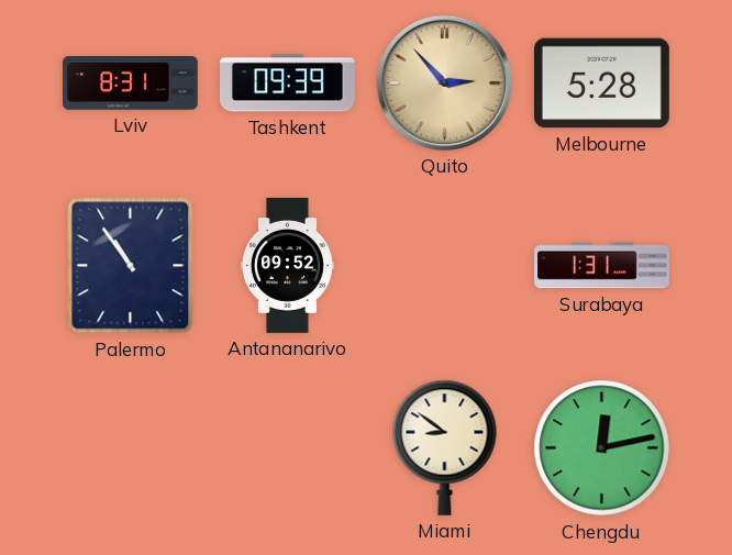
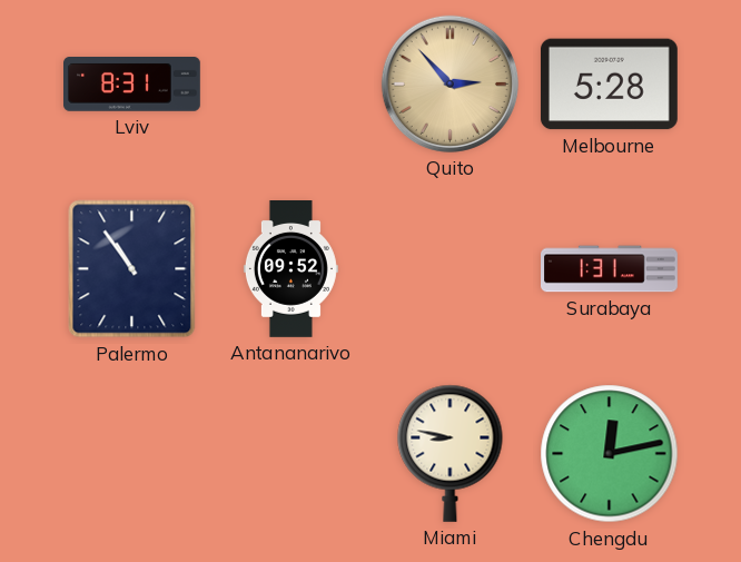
Tashkent: 09:39 -> none (288, 84)
Miami: 8:51 -> 8:47 (451, 453)
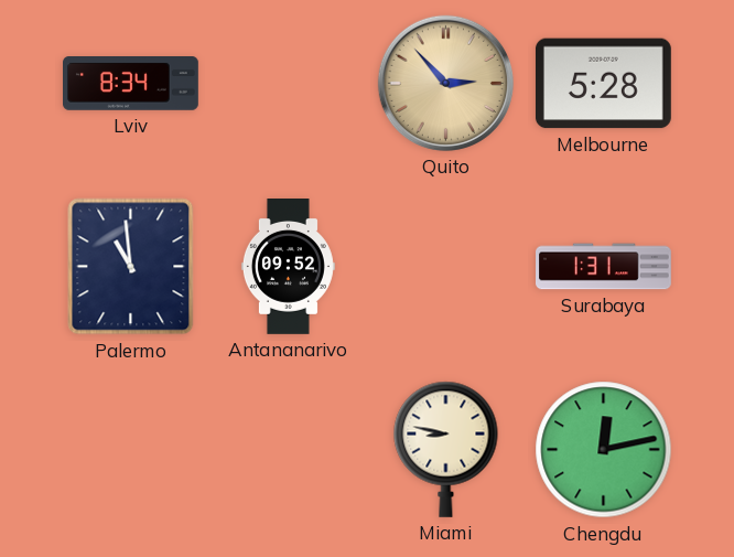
Lviv: 8:31 -> 8:34 (131, 84)
Palermo: 10:54 -> 10:59 (131, 267)
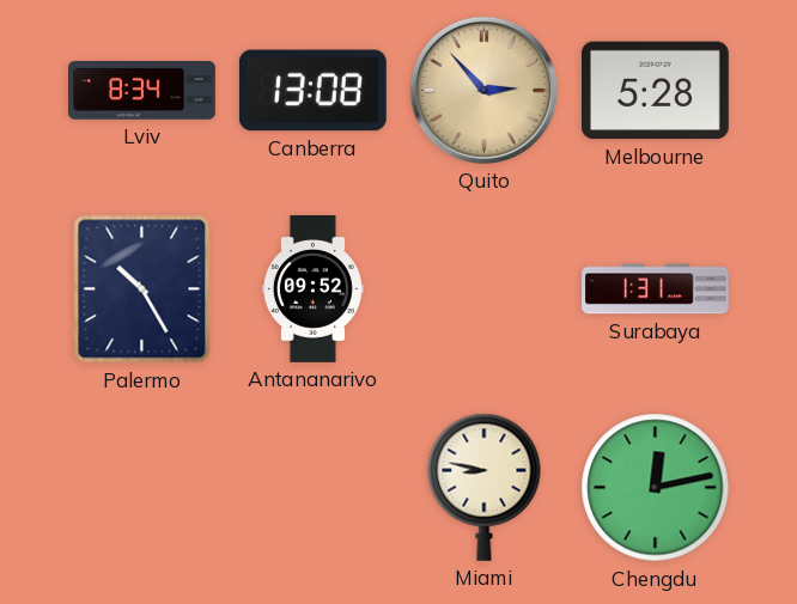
Canberra: none -> 13:08 (312, 91)
Palermo: 10:59 -> 10:25 (142, 289)
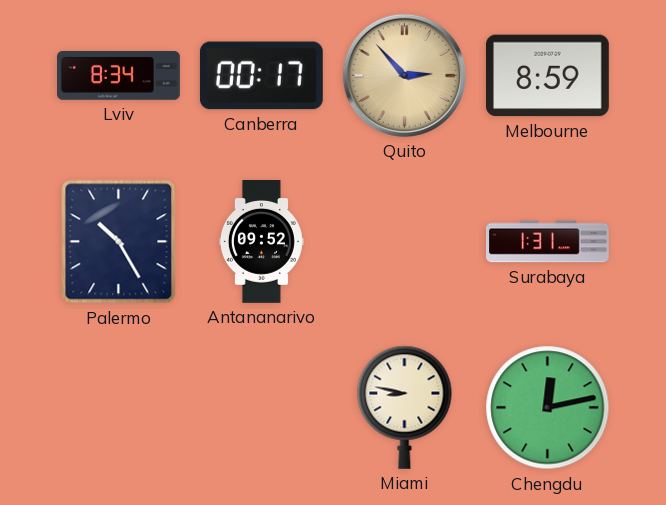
Canberra: 13:08 -> 00:17 (261, 76)
Melbourne: 5:28 -> 8:59 (547, 76)
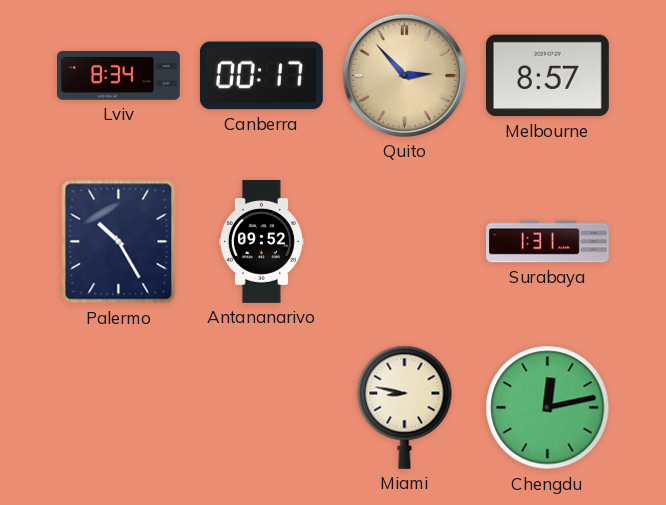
Melbourne: 8:59 -> 8:57 (547, 76)
